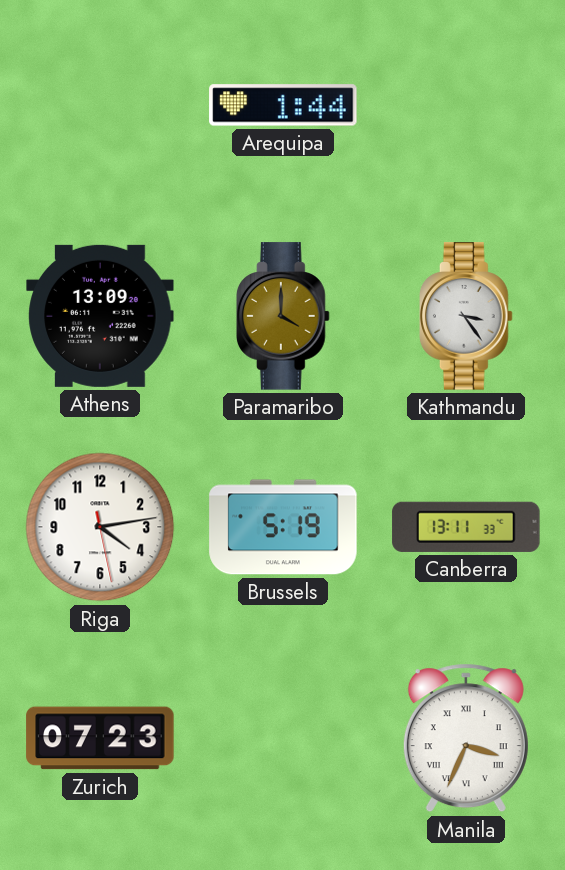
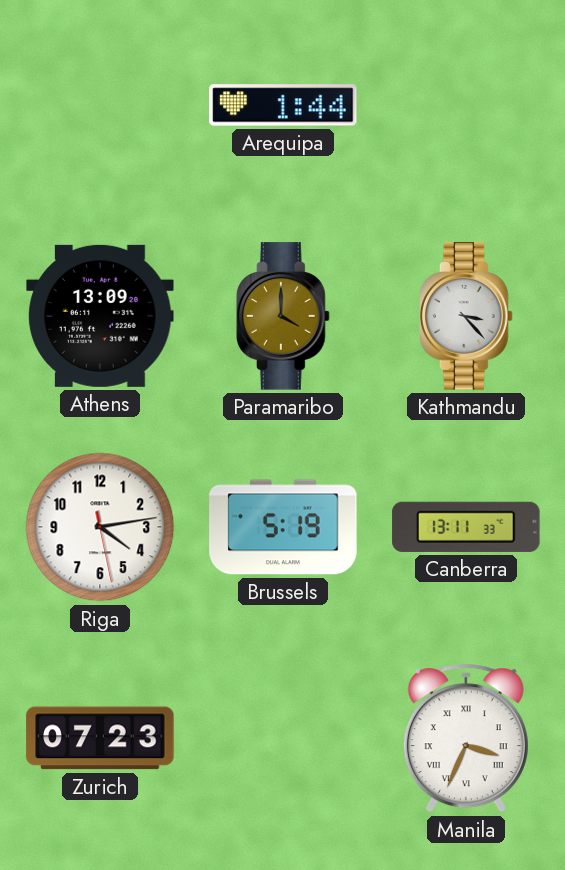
Kathmandu: 3:24 -> 3:23 (467, 316)
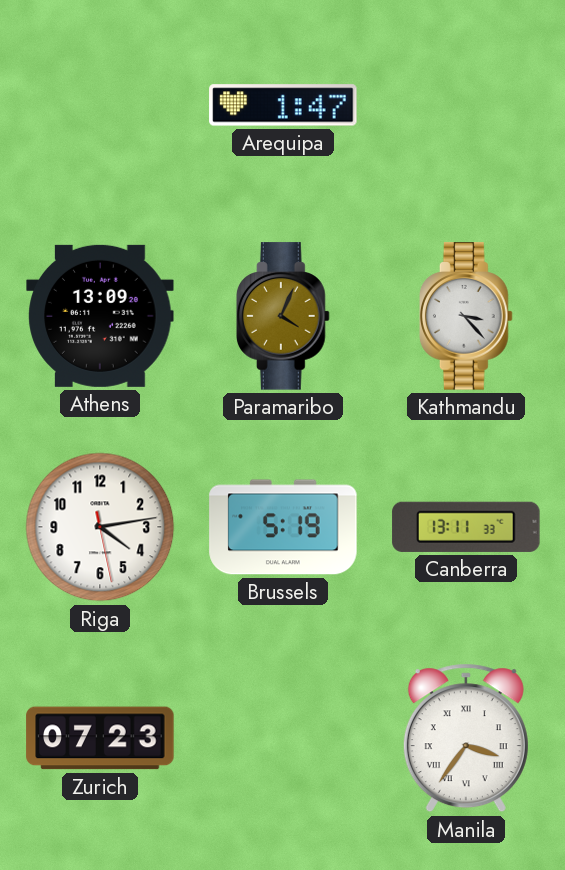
Arequipa: 1:44 -> 1:47 (283, 105)
Paramaribo: 4:00 -> 4:04 (284, 316)
Manila: 3:34 -> 3:36 (466, 738)
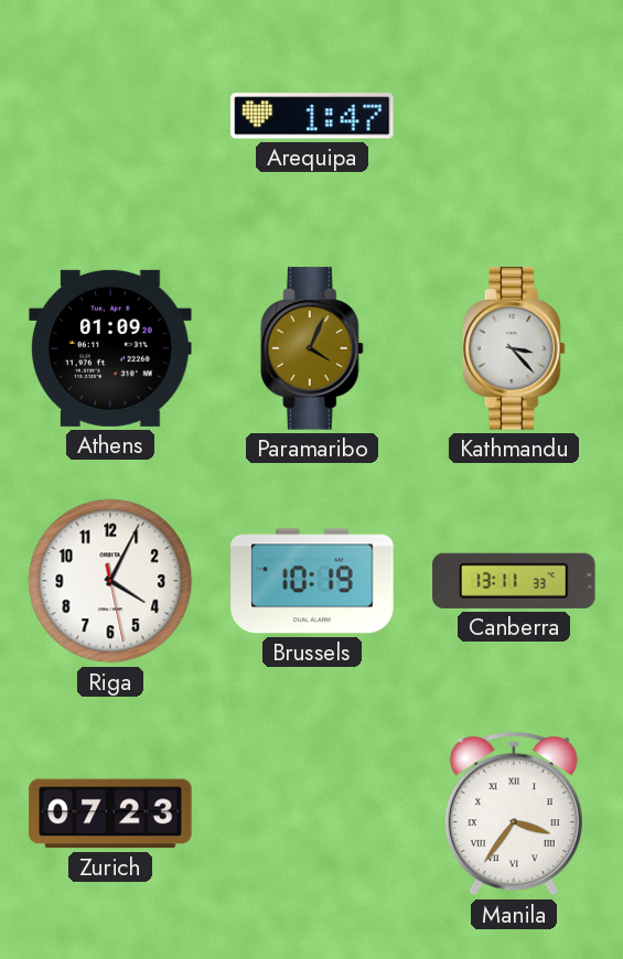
Athens: 13:09 -> 01:09 (110, 348)
Riga: 4:13 -> 4:04 (110, 581)
Brussels: 5:19 -> 10:19 (312, 581)
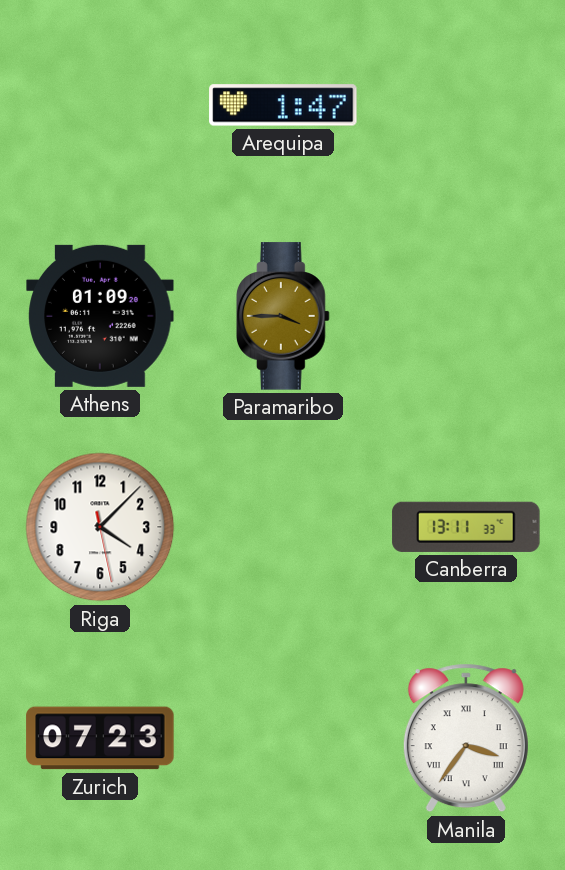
Paramaribo: 4:04 -> 3:45 (284, 316)
Kathmandu: 3:23 -> none (515, 348)
Riga: 4:04 -> 4:07 (100, 527)
Brussels: 10:19 -> none (312, 581)
